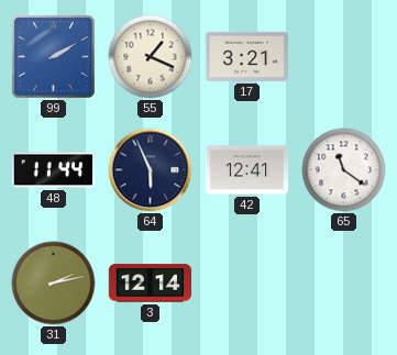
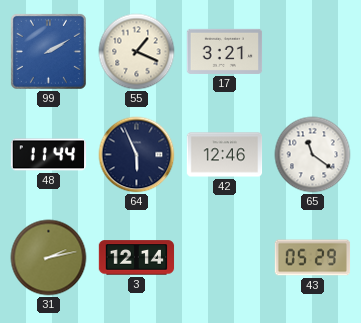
42: 12:41 -> 12:46 (225, 155)
43: none -> 05:29 (313, 258)
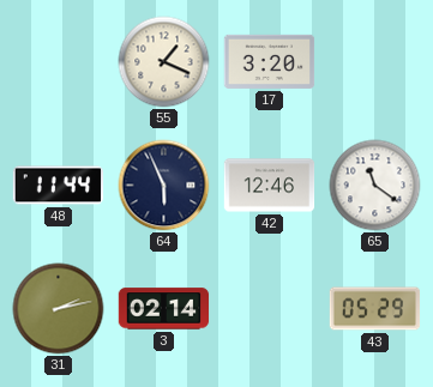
99: 2:10 -> none (48, 51)
17: 3:21 -> 3:20 (270, 61)
3: 12:14 -> 02:14 (164, 309)
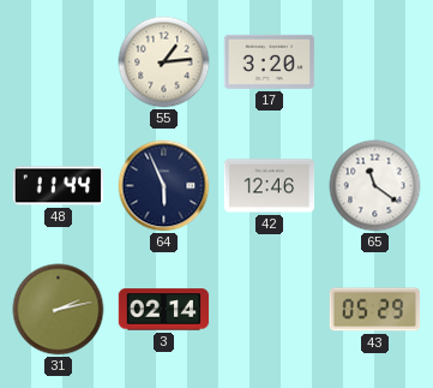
55: 1:19 -> 1:14 (164, 62)
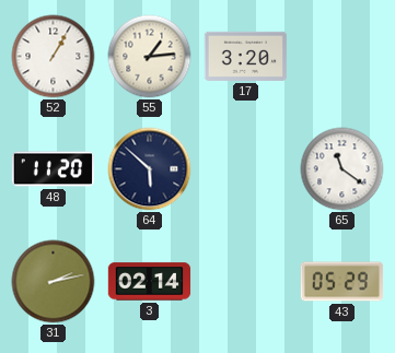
52: none -> 1:05 (54, 57)
48: 11:44 -> 11:20 (54, 169)
64: 5:56 -> 5:52 (150, 169)
42: 12:46 -> none (270, 186)
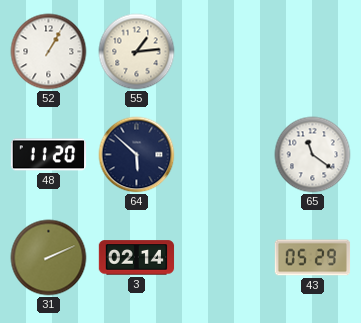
17: 3:20 -> none (246, 56)
31: 2:13 -> 2:11 (49, 258)
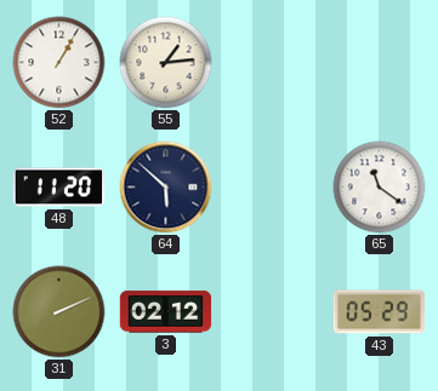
3: 02:14 -> 02:12 (166, 312)
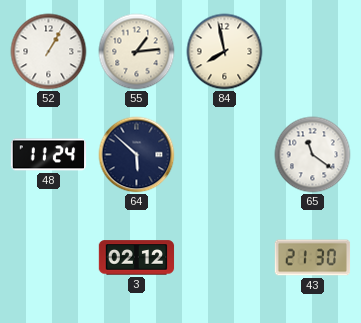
84: none -> 7:58 (225, 52)
48: 11:20 -> 11:24 (49, 155)
31: 2:11 -> none (59, 312)
43: 05:29 -> 21:30 (313, 258)
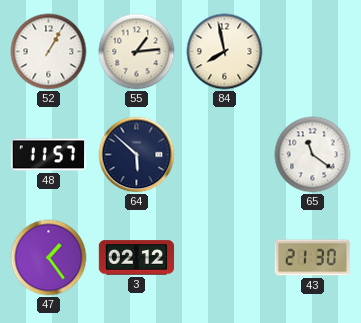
48: 11:24 -> 11:57 (49, 155)
47: none -> 1:24 (49, 258)
